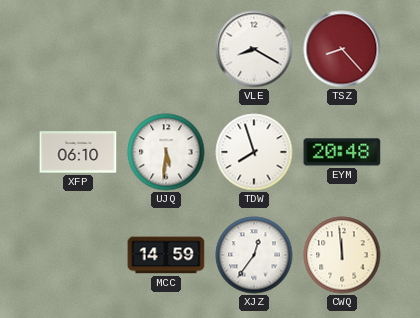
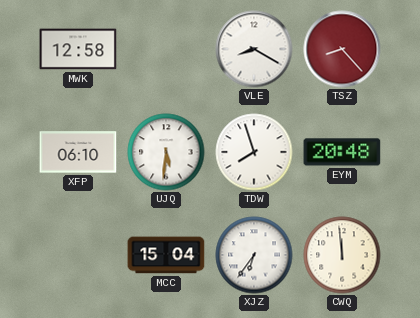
MWK: none -> 12:58 (78, 49)
MCC: 14:59 -> 15:04 (166, 255)
XJZ: 12:36 -> 6:36 (254, 255)
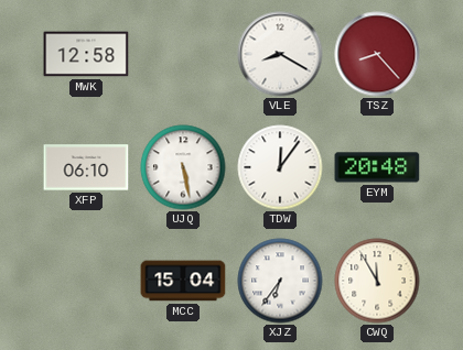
UJQ: 5:31 -> 5:28 (183, 167)
TDW: 7:57 -> 12:06 (280, 167)
CWQ: 11:59 -> 11:55 (377, 281)
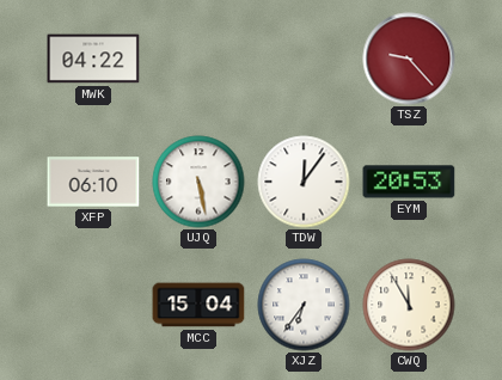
MWK: 12:58 -> 04:22 (93, 59)
VLE: 8:20 -> none (280, 54)
TSZ: 8:23 -> 9:23 (409, 59)
EYM: 20:48 -> 20:53 (409, 182)
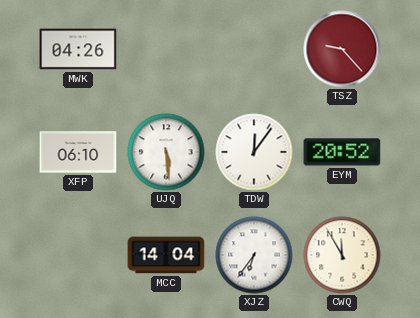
MWK: 04:22 -> 04:26 (78, 49)
UJQ: 5:28 -> 5:29 (166, 152)
EYM: 20:53 -> 20:52 (342, 152)
MCC: 15:04 -> 14:04 (166, 255)
